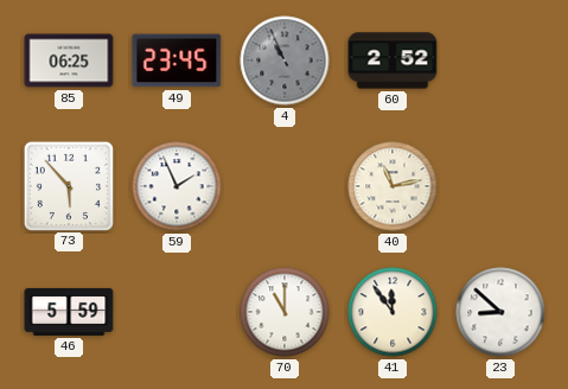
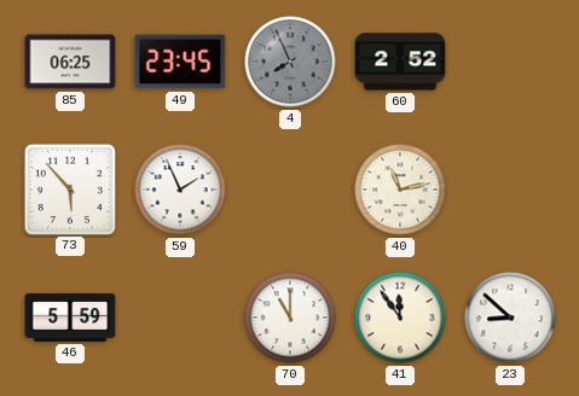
4: 10:56 -> 7:56 (290, 62)
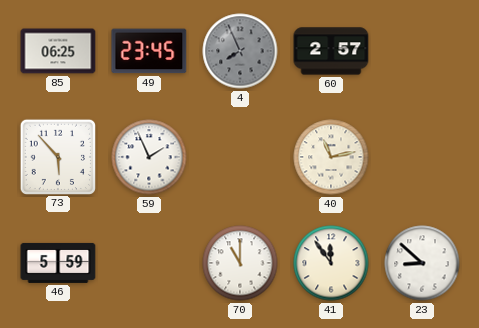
60: 2:52 -> 2:57 (331, 51)
